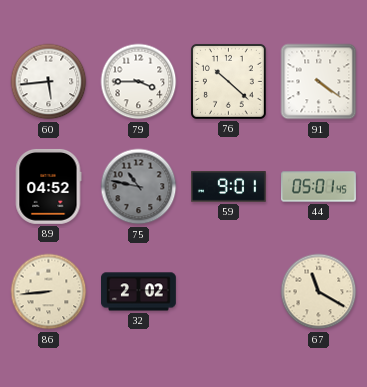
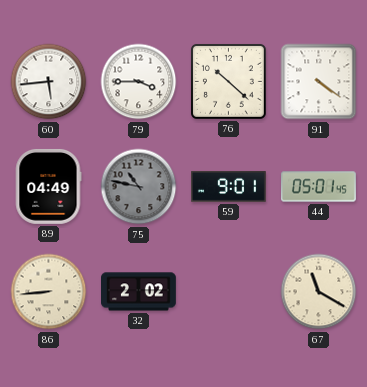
89: 04:52 -> 04:49 (48, 186)
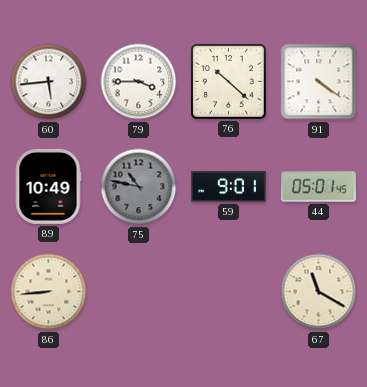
89: 04:49 -> 10:49 (48, 186)
32: 2:02 -> none (139, 292)
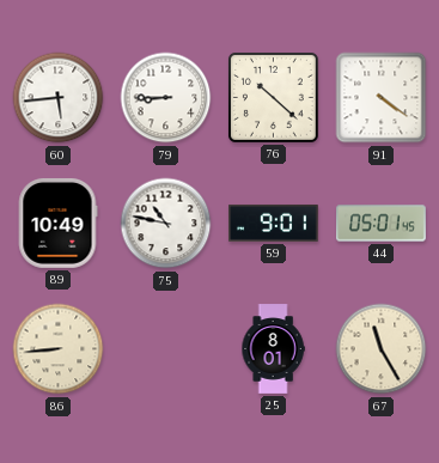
79: 3:45 -> 8:45 (166, 98)
75 dial: grey -> white (166, 224)
25: none -> 8:01 (273, 349)
67: 11:20 -> 11:25 (382, 349)
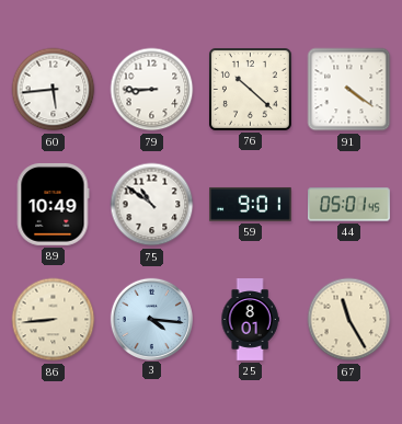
75: 10:47 -> 10:51 (152, 205)
3: none -> 4:16 (151, 319)
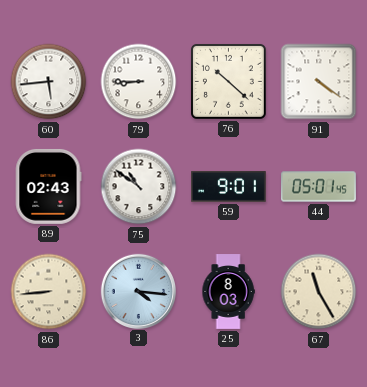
89: 10:49 -> 02:43 (48, 186)
25: 8:01 -> 8:03 (228, 292)
